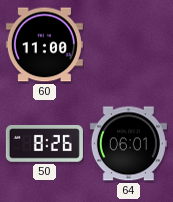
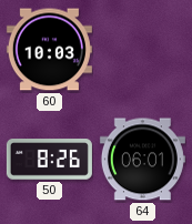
60: 11:00 -> 10:03 (49, 50)
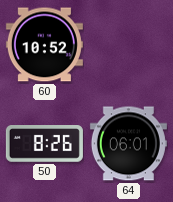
60: 10:03 -> 10:52 (44, 45)
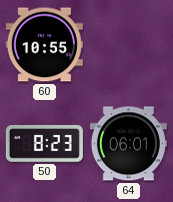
60: 10:52 -> 10:55 (44, 45)
50: 8:26 -> 8:23 (44, 144)
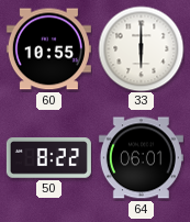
33: none -> 6:00 (141, 48)
50: 8:23 -> 8:22 (48, 158)
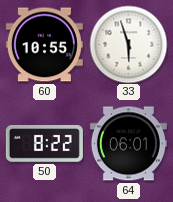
33: 6:00 -> 5:57 (128, 44)
